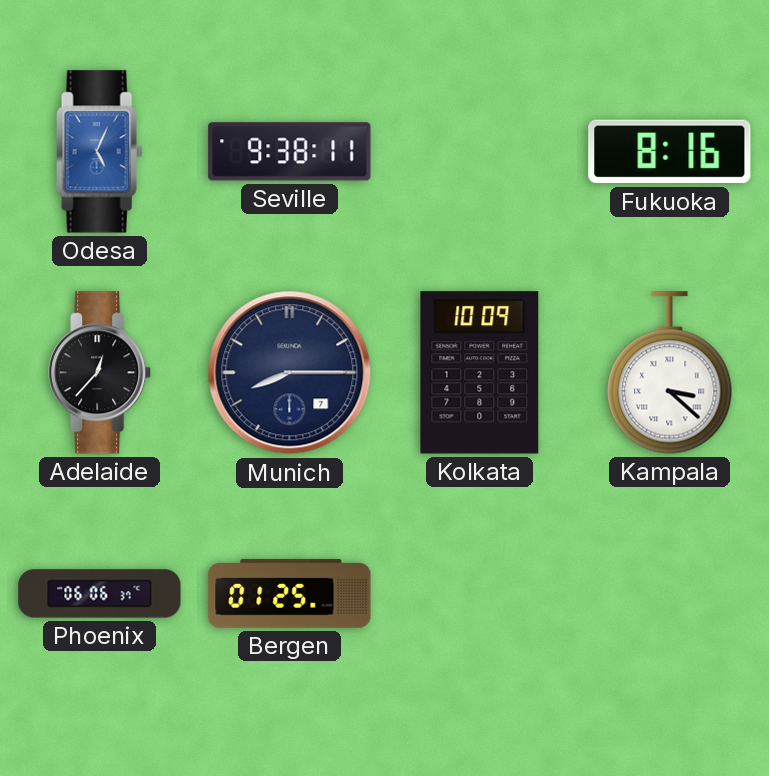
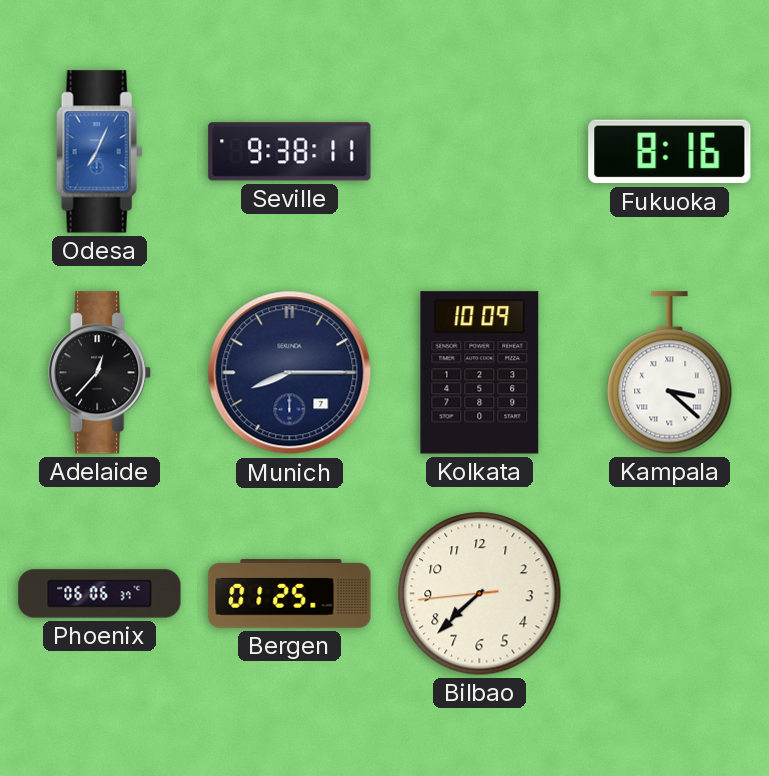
Odesa: 5:04 -> 7:04 (100, 152)
Bilbao: none -> 7:37 (480, 594)
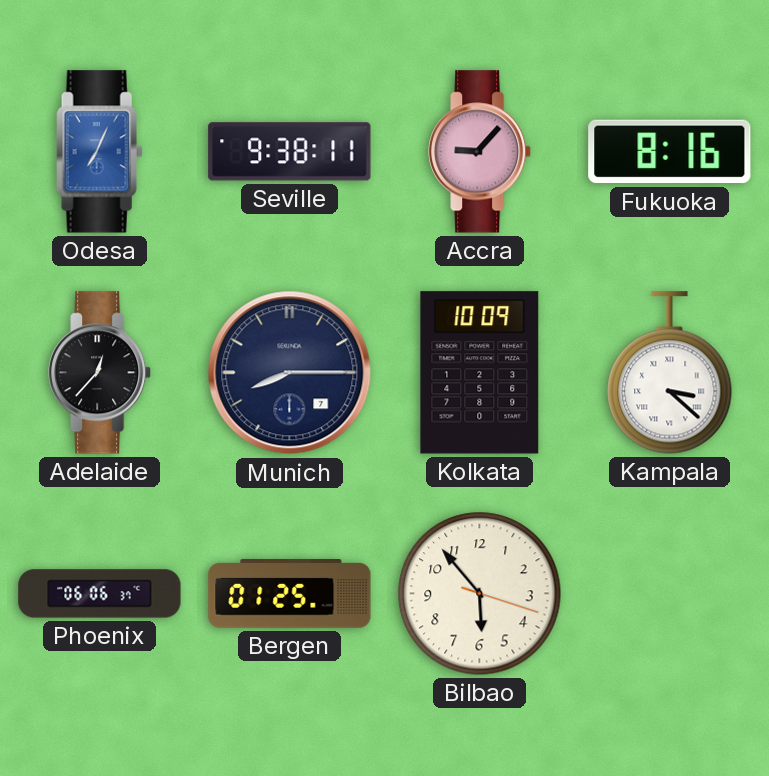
Accra: none -> 9:07 (480, 152)
Bilbao: 7:37 -> 5:53 (480, 594)
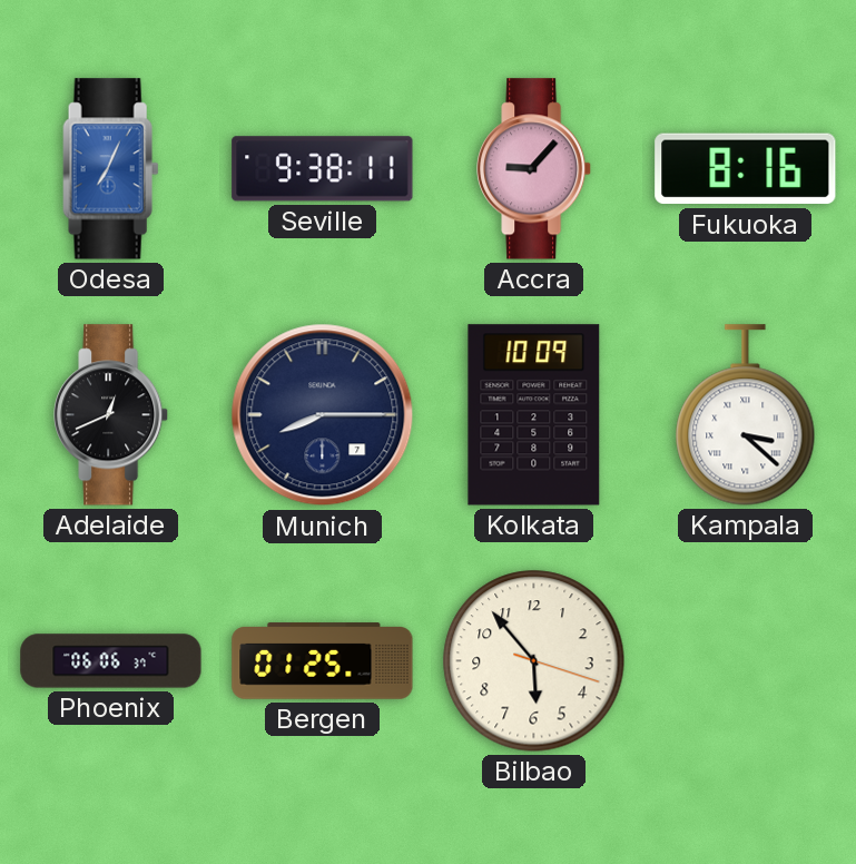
Adelaide: 12:37 -> 12:41 (111, 415)
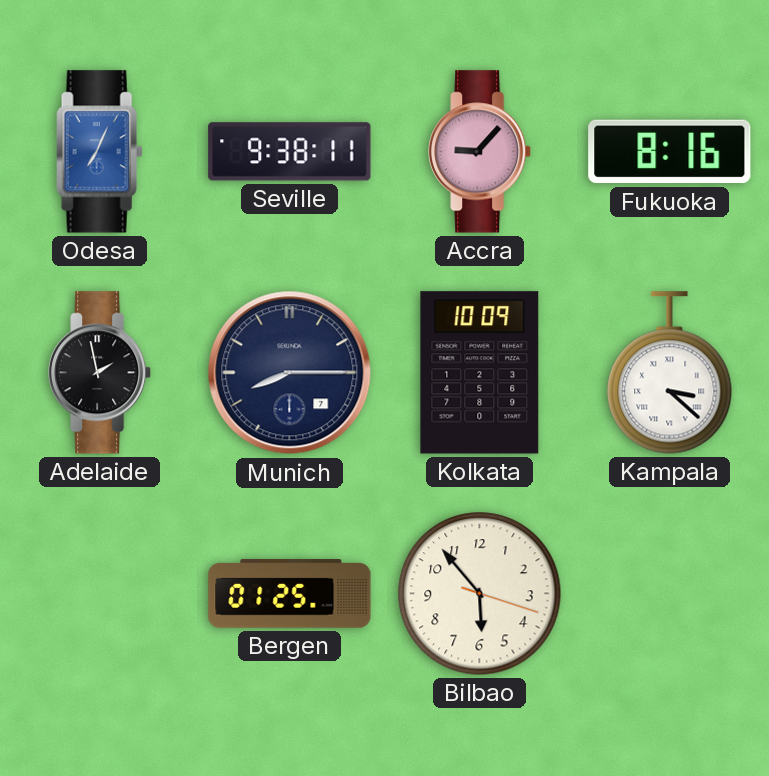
Adelaide: 12:41 -> 1:58 (100, 373)
Phoenix: 06:06 -> none (111, 661)
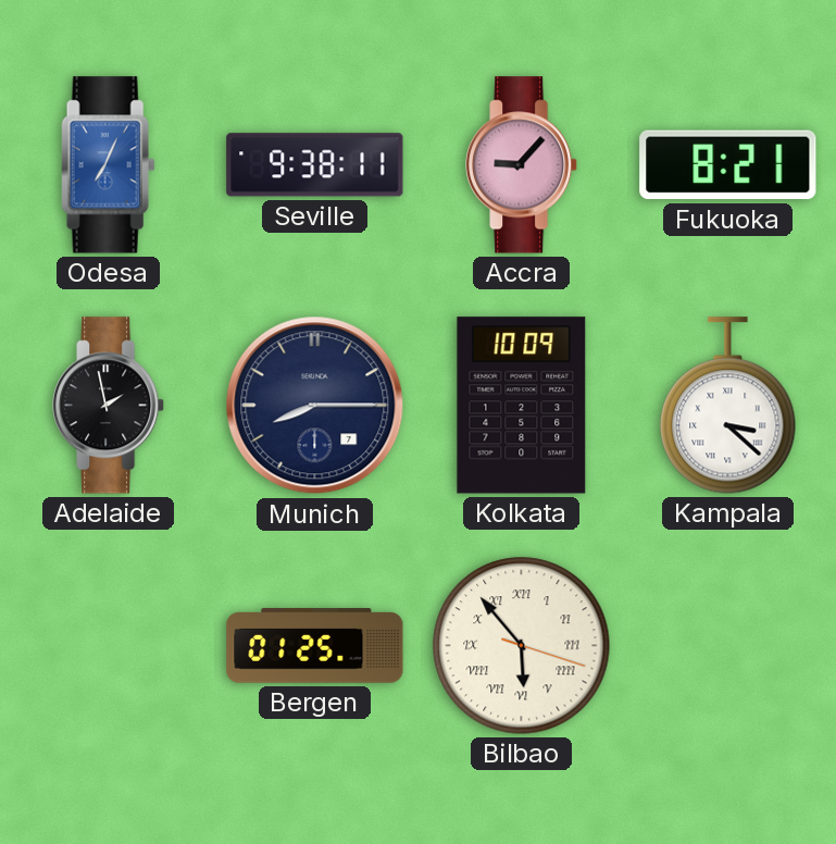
Fukuoka: 8:16 -> 8:21 (728, 165)
Bilbao numerals: Arabic -> Roman (522, 646)
